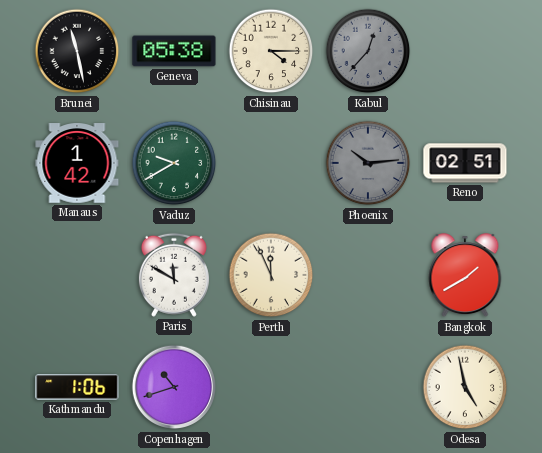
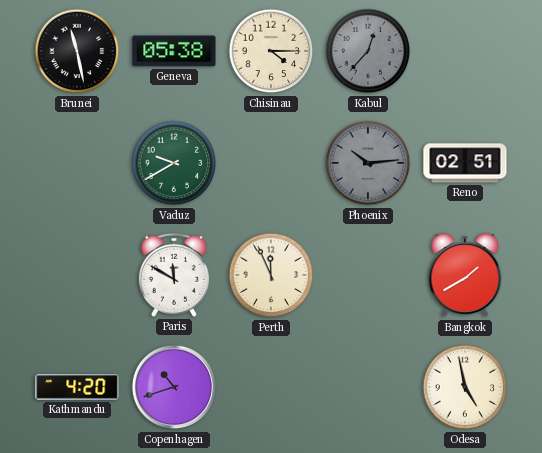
Manaus: 1:42 -> none (77, 163)
Kathmandu: 1:06 -> 4:20 (77, 387)
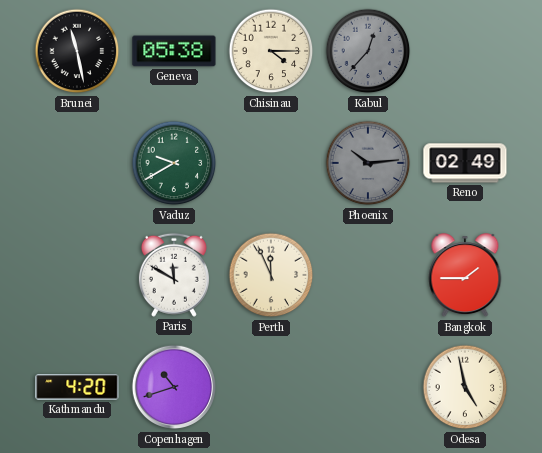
Reno: 02:51 -> 02:49 (465, 163)
Bangkok: 1:40 -> 1:45 (465, 276)
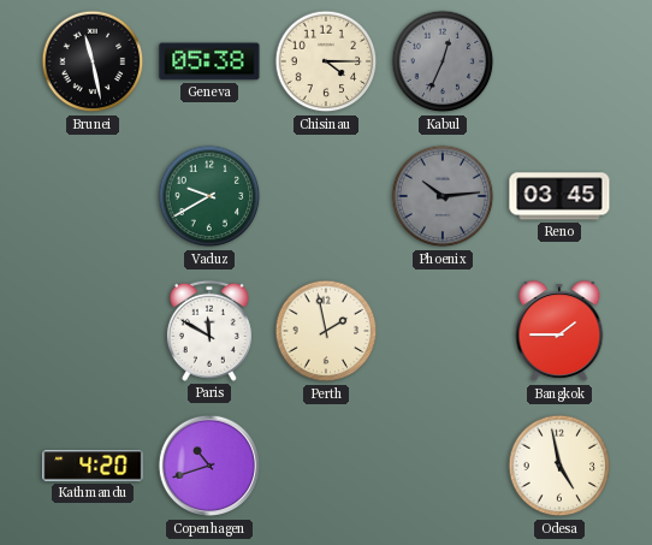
Kabul: 12:37 -> 12:34 (443, 61)
Reno: 02:49 -> 03:45 (559, 196)
Perth: 11:56 -> 1:58 (326, 331)
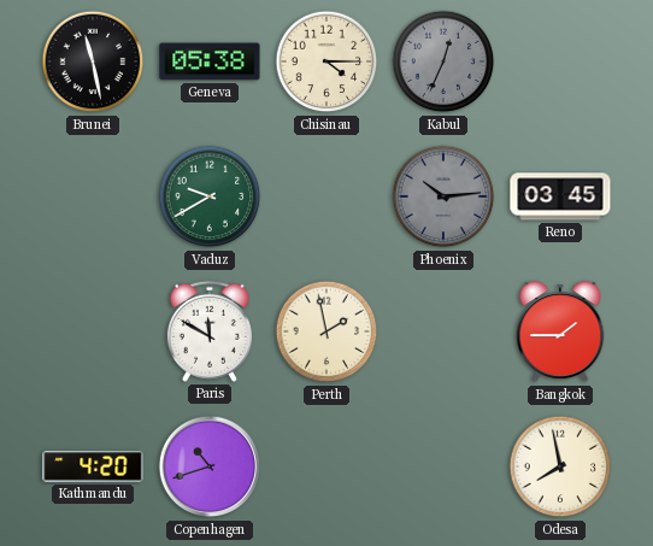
Odesa: 4:58 -> 7:58 (560, 466)
